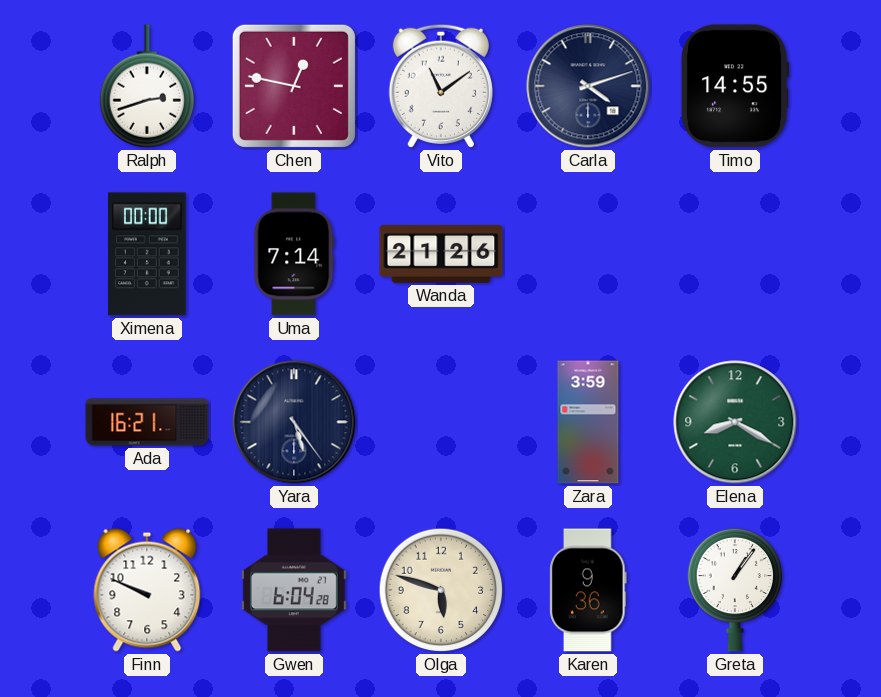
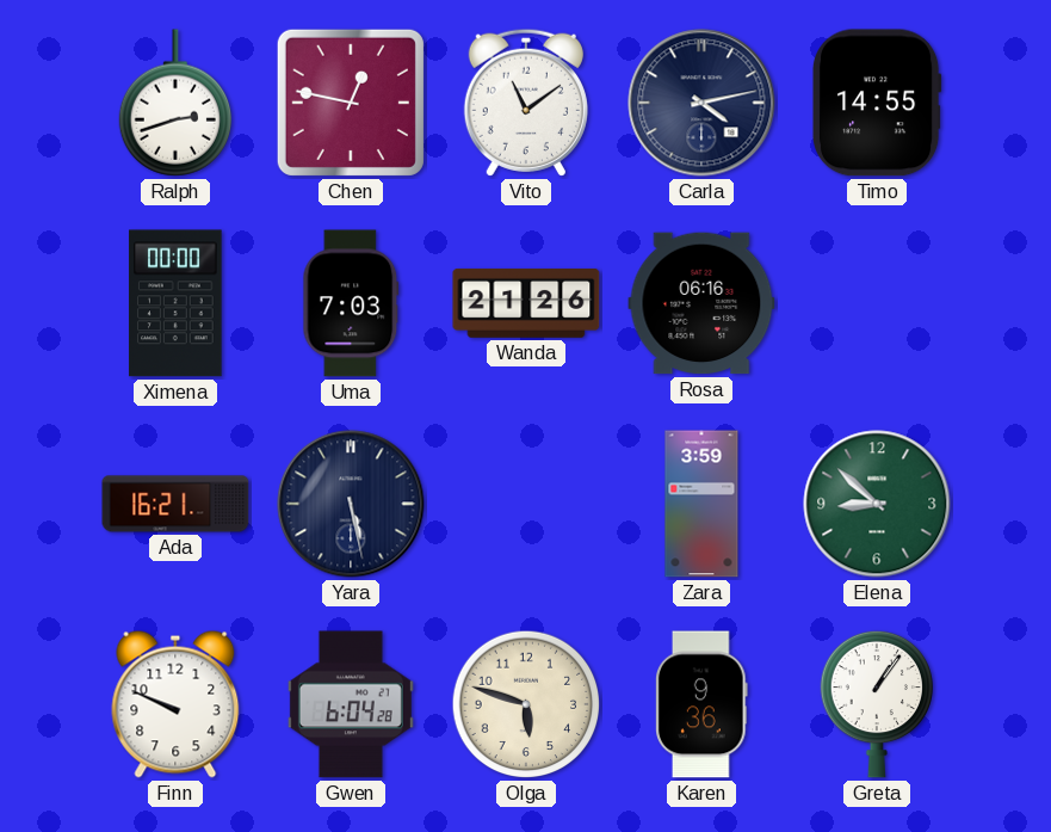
Carla: 4:12 -> 4:13 (701, 103)
Uma: 7:14 -> 7:03 (351, 303)
Rosa: none -> 06:16 (701, 303)
Yara: 5:24 -> 5:28 (351, 504)
Elena: 8:20 -> 8:52 (877, 504)
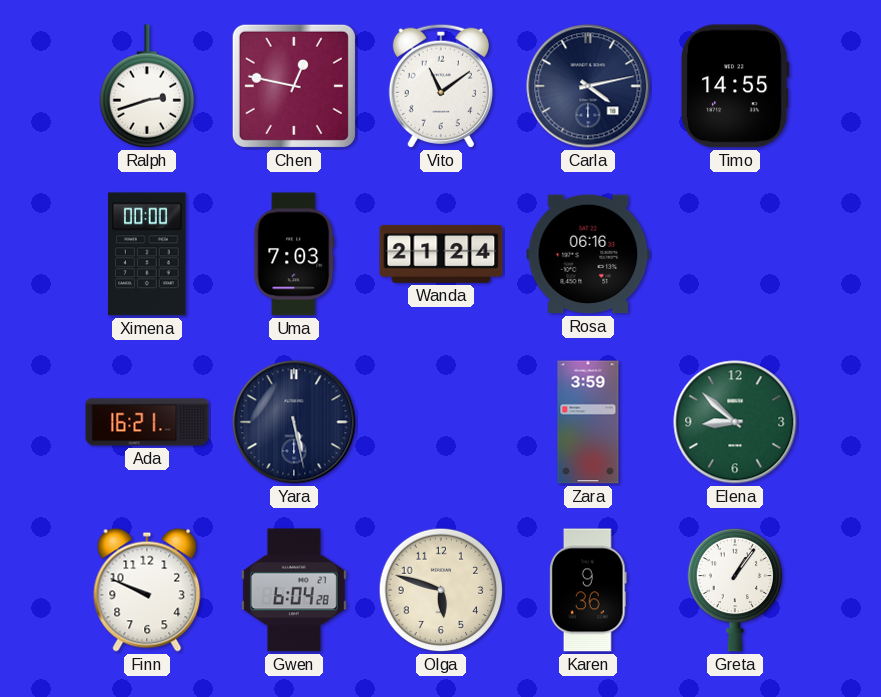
Wanda: 21:26 -> 21:24 (441, 254)
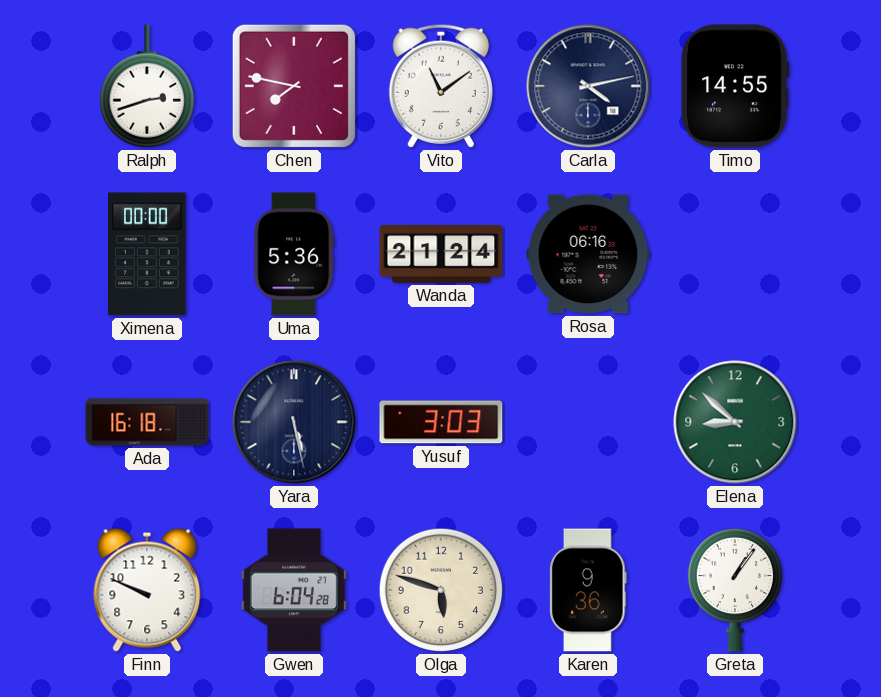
Chen: 12:47 -> 7:47 (294, 86)
Uma: 7:03 -> 5:36 (294, 254)
Ada: 16:21 -> 16:18 (147, 422)
Yusuf: none -> 3:03 (441, 422)
Zara: 3:59 -> none (588, 422)
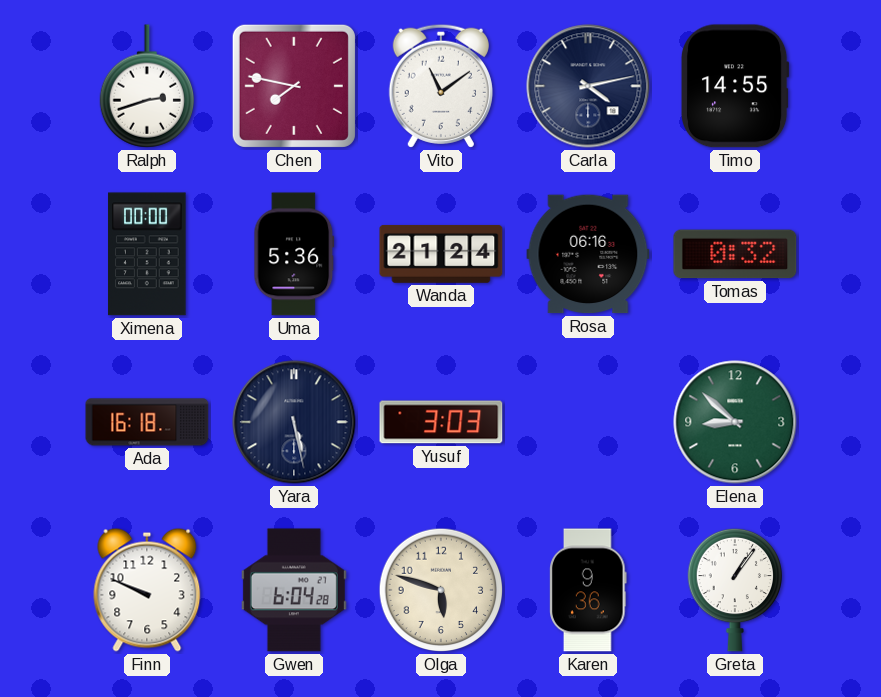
Tomas: none -> 0:32 (735, 254)
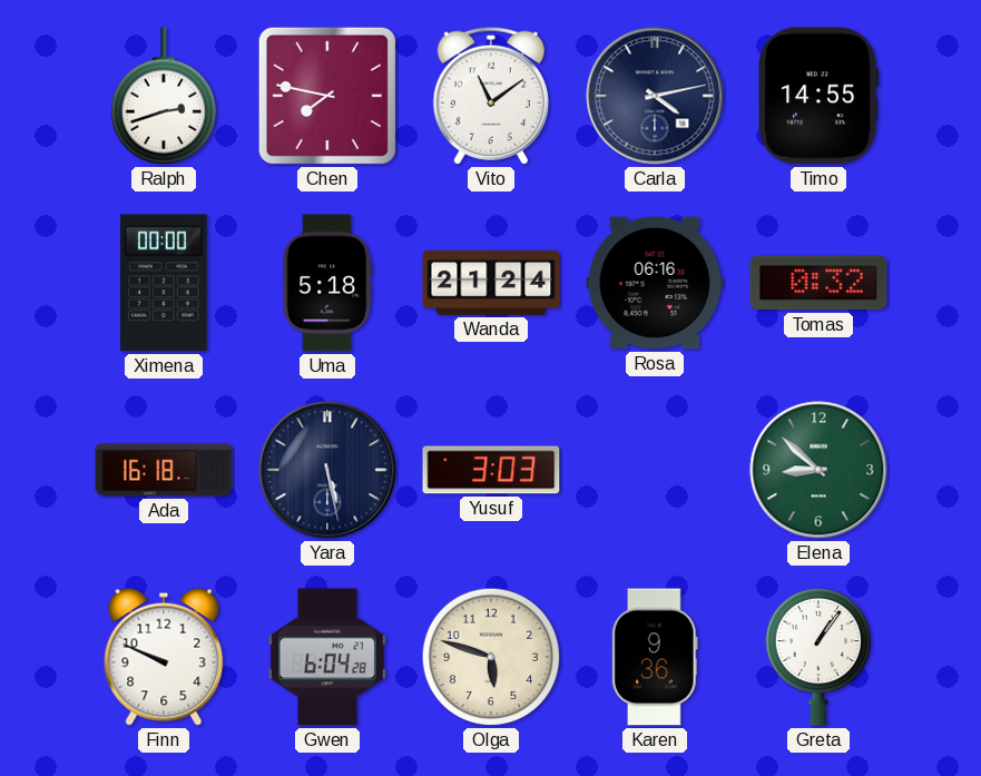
Uma: 5:36 -> 5:18 (327, 283)
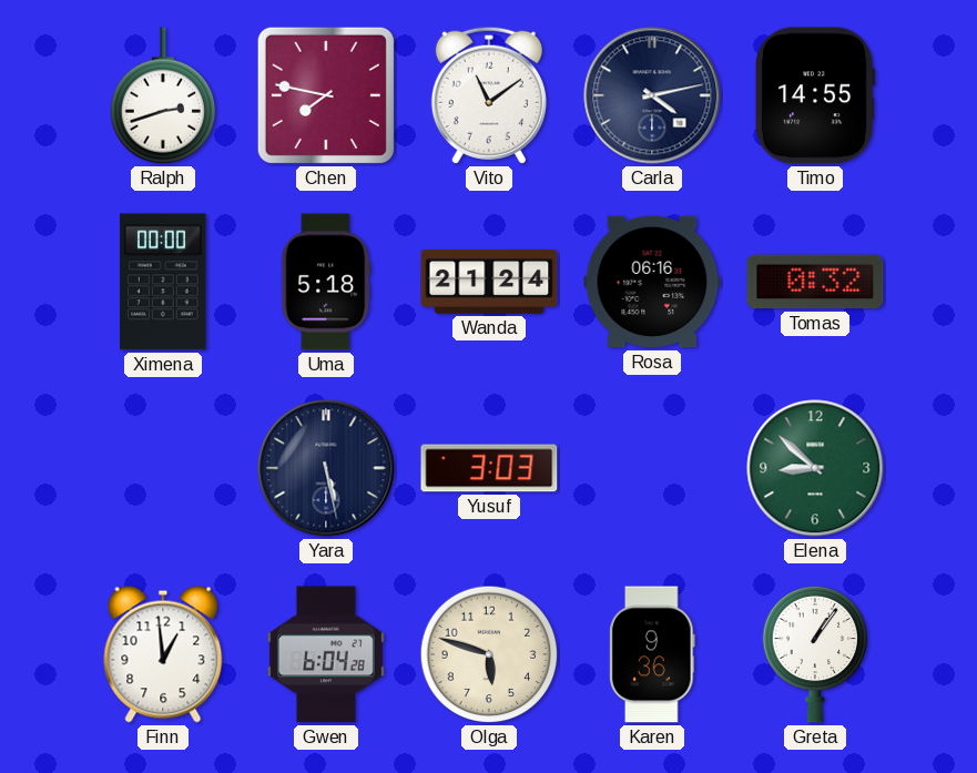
Ada: 16:18 -> none (164, 470)
Finn: 9:49 -> 12:59 (163, 654)
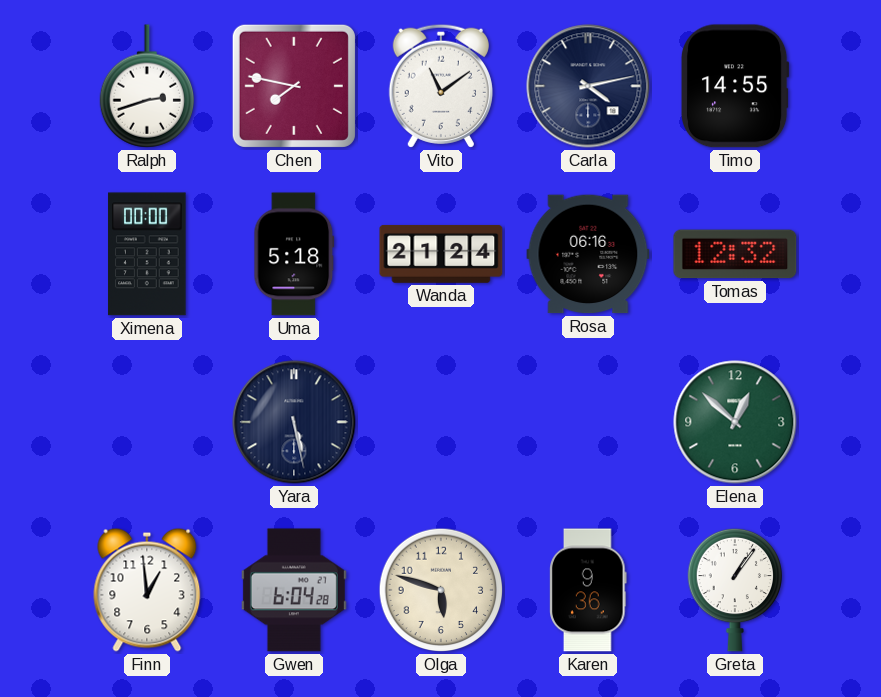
Tomas: 0:32 -> 12:32 (735, 254)
Yusuf: 3:03 -> none (489, 468)
Elena: 8:52 -> 12:52 (735, 422)
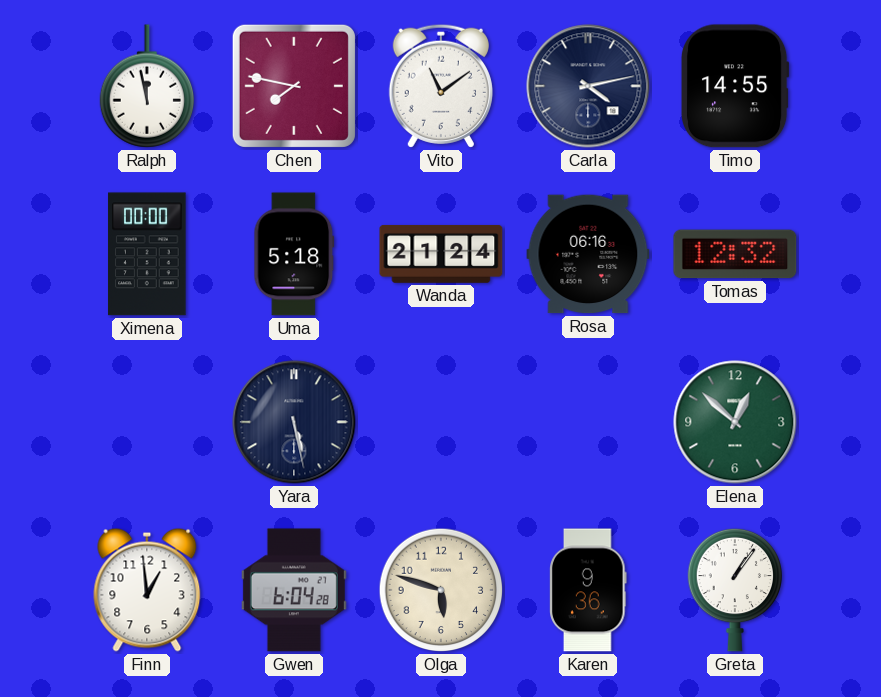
Ralph: 2:42 -> 11:58 (146, 86)
